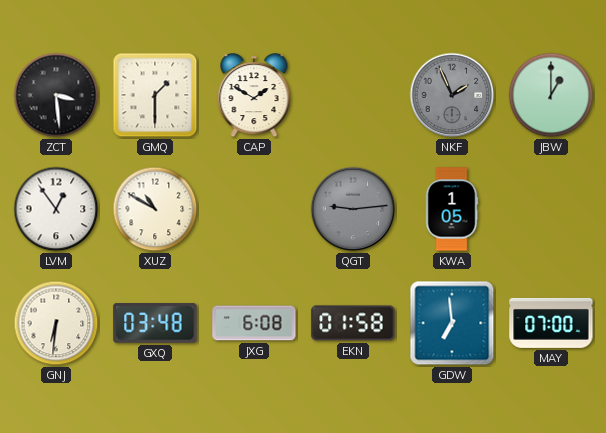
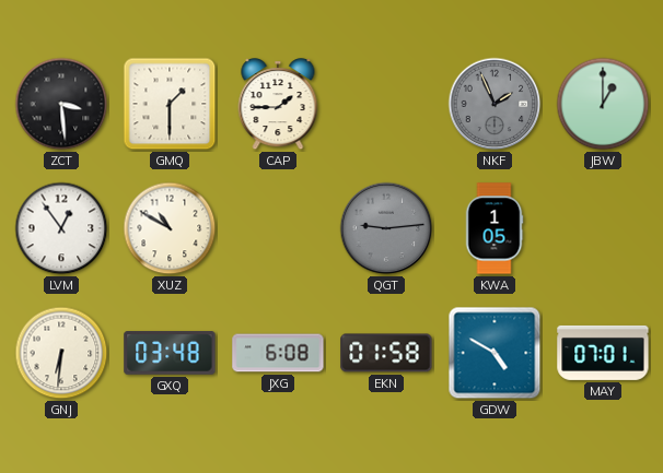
CAP: 1:50 -> 1:45 (278, 105)
GDW: 6:59 -> 4:50 (495, 353)
MAY: 07:00 -> 07:01 (603, 353)
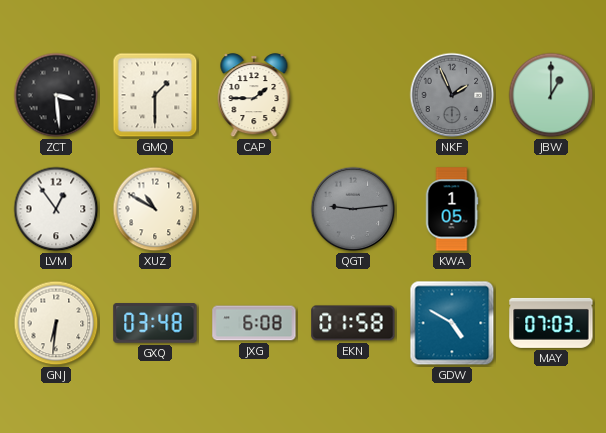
MAY: 07:01 -> 07:03 (551, 323)
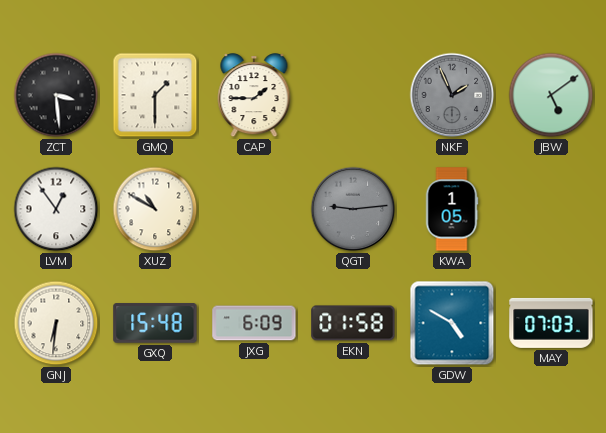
JBW: 1:00 -> 5:09 (551, 95)
GXQ: 03:48 -> 15:48 (155, 323)
JXG: 6:08 -> 6:09 (254, 323)
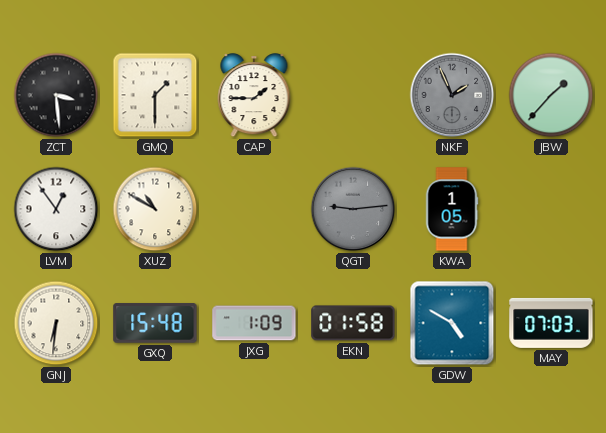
JBW: 5:09 -> 1:37 (551, 95)
JXG: 6:09 -> 1:09 (254, 323)
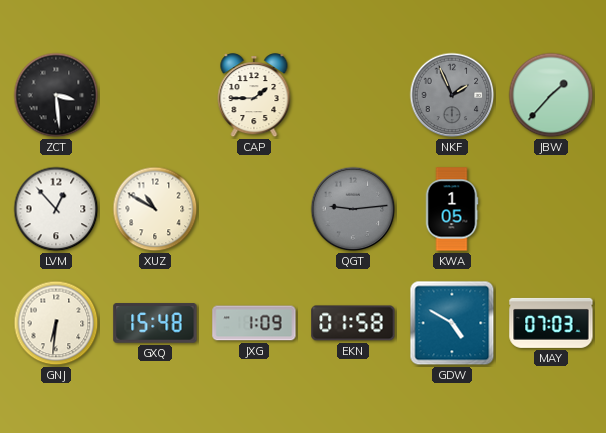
GMQ: 1:30 -> none (155, 95)
LVM: 12:54 -> 12:53 (56, 209)
